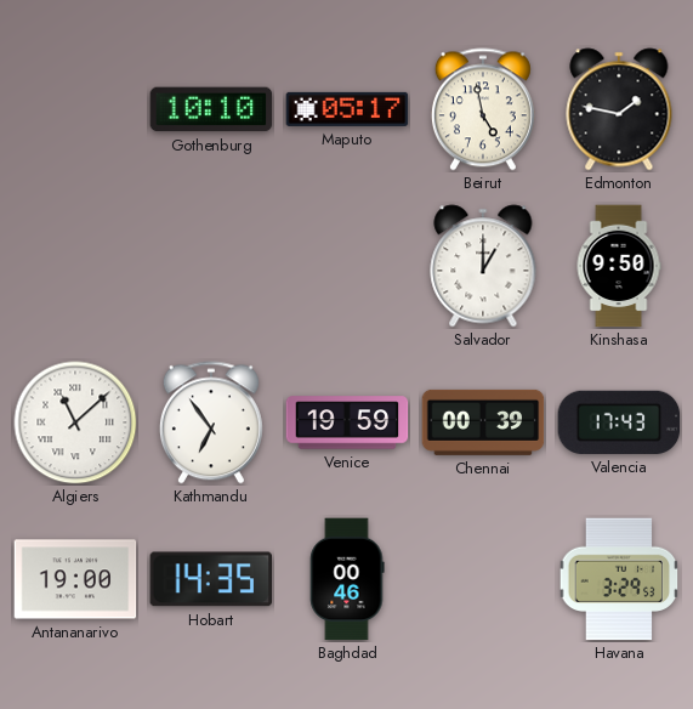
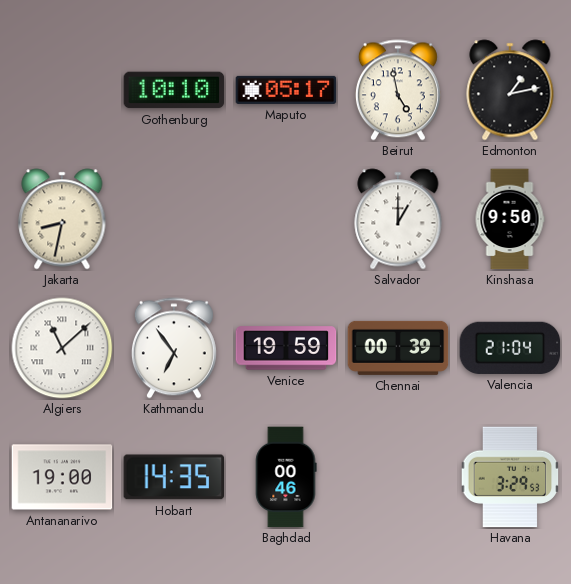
Edmonton: 1:47 -> 1:13 (510, 90)
Jakarta: none -> 8:32 (62, 219)
Valencia: 17:43 -> 21:04 (510, 348)
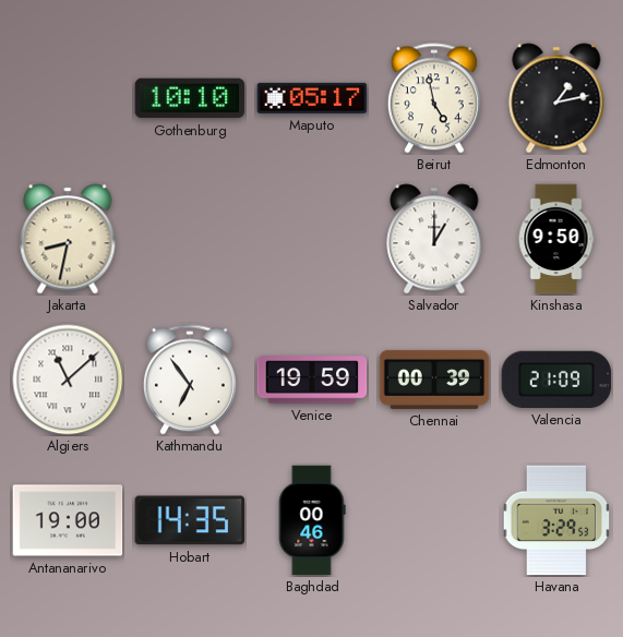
Valencia: 21:04 -> 21:09 (556, 380)
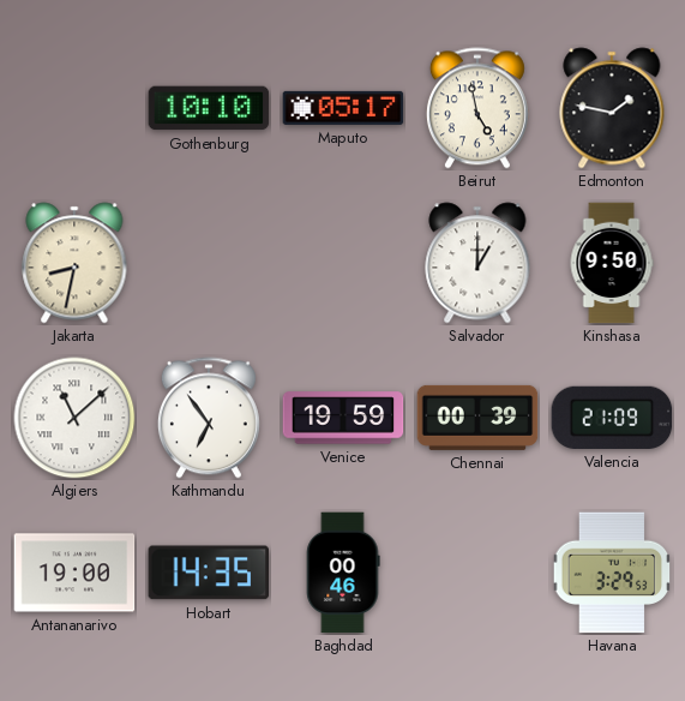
Edmonton: 1:13 -> 1:47 (612, 108)
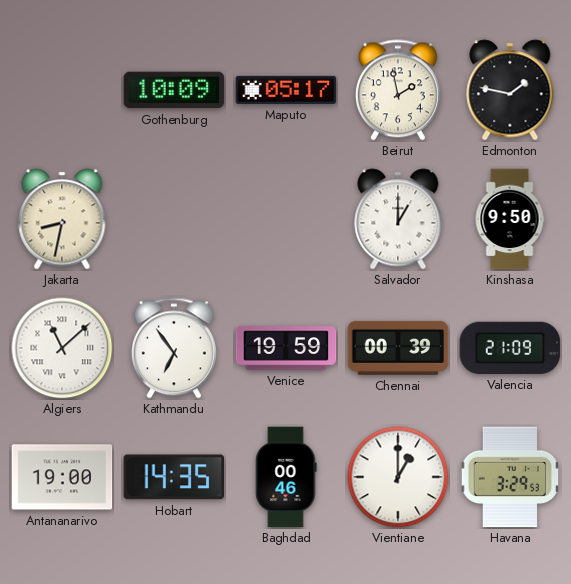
Gothenburg: 10:10 -> 10:09 (174, 90)
Beirut: 4:58 -> 1:58 (398, 90)
Vientiane: none -> 1:00 (398, 477)
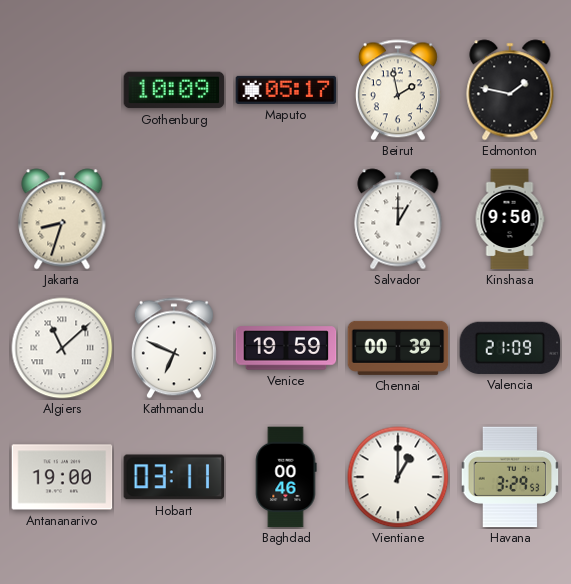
Jakarta: 8:32 -> 8:33 (62, 219)
Kathmandu: 6:54 -> 6:49 (174, 348)
Hobart: 14:35 -> 03:11 (173, 477)
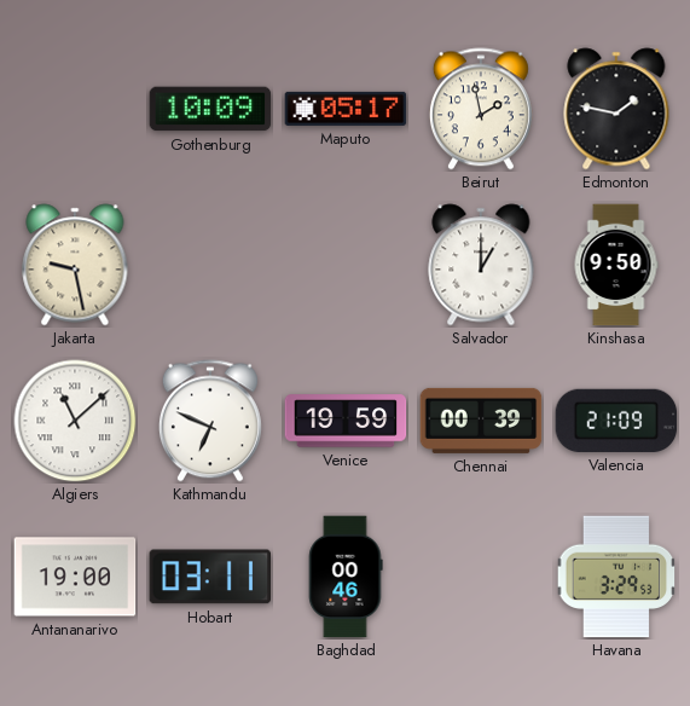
Jakarta: 8:33 -> 9:28 (75, 265)
Vientiane: 1:00 -> none (398, 477)
